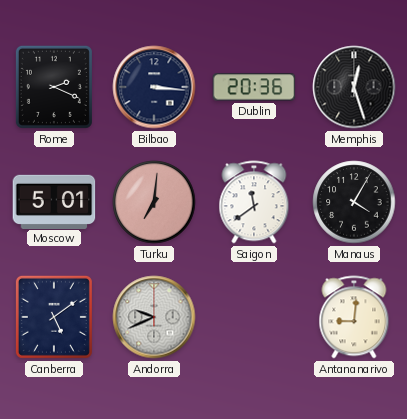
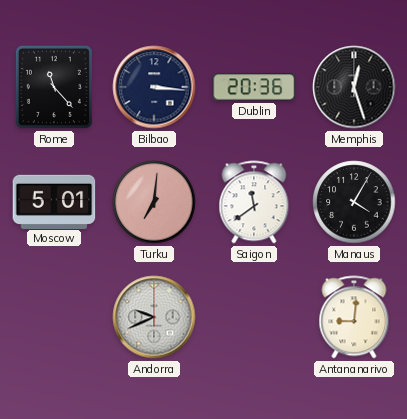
Rome: 2:19 -> 11:23 (54, 87)
Canberra: 5:09 -> none (54, 317)
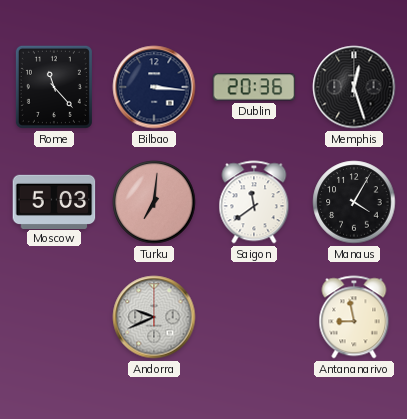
Moscow: 5:01 -> 5:03 (54, 201)
Antananarivo: 9:01 -> 8:58 (354, 317)
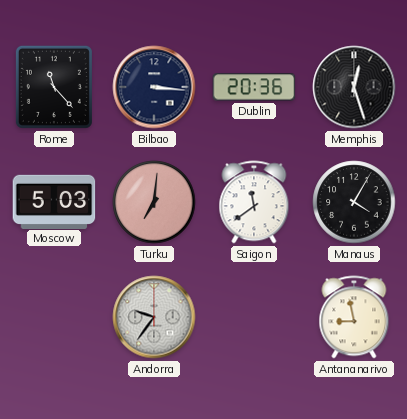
Andorra: 9:41 -> 9:36 (154, 317)
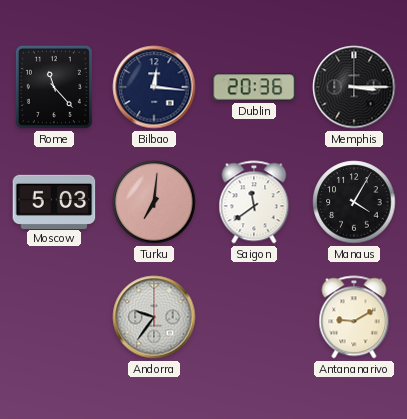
Bilbao: 3:16 -> 12:16 (154, 87)
Memphis: 12:27 -> 3:15 (354, 87)
Antananarivo: 8:58 -> 9:10 (354, 317)
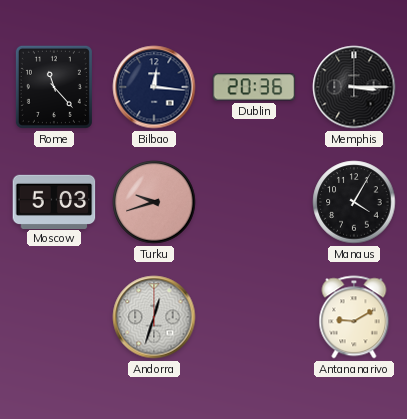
Turku: 7:01 -> 9:42 (154, 202)
Saigon: 11:39 -> none (254, 202)
Andorra: 9:36 -> 12:33 (154, 317)
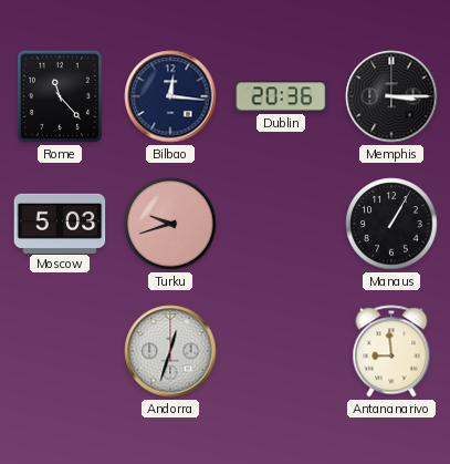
Manaus: 4:05 -> 1:05 (391, 224)
Antananarivo: 9:10 -> 8:59 (391, 351)
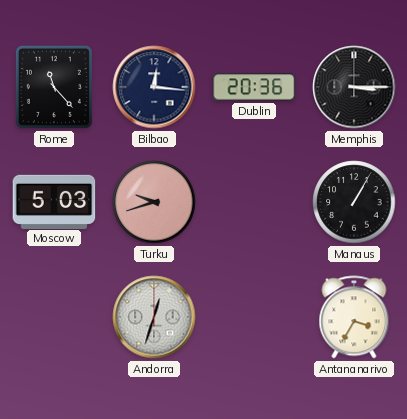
Antananarivo: 8:59 -> 3:35 (354, 317)
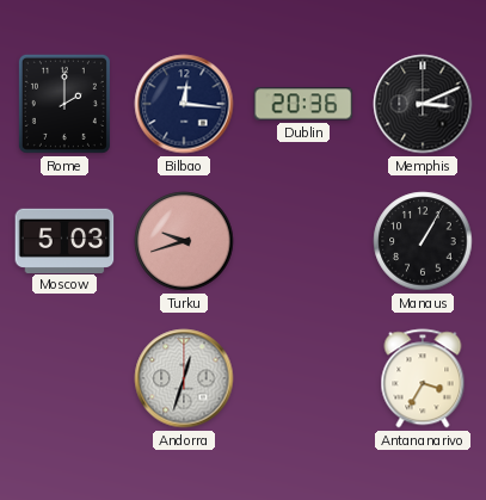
Rome: 11:23 -> 2:00 (64, 104)
Memphis: 3:15 -> 3:11 (423, 104)
